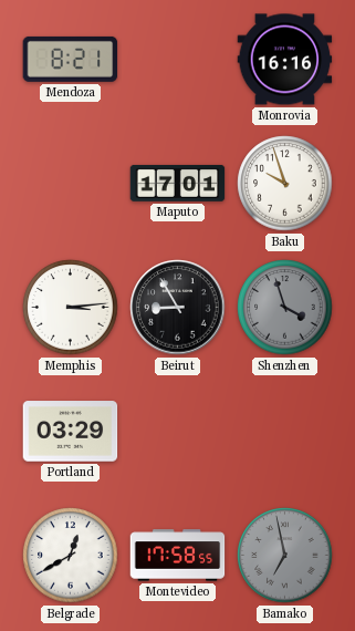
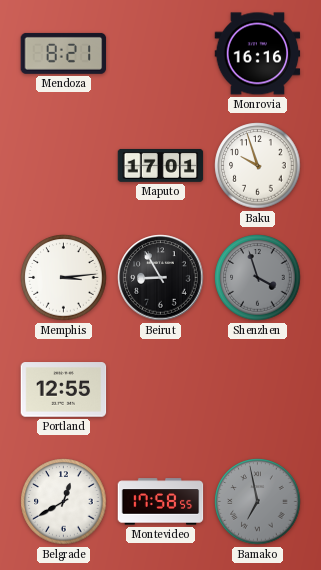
Portland: 03:29 -> 12:55 (64, 390)
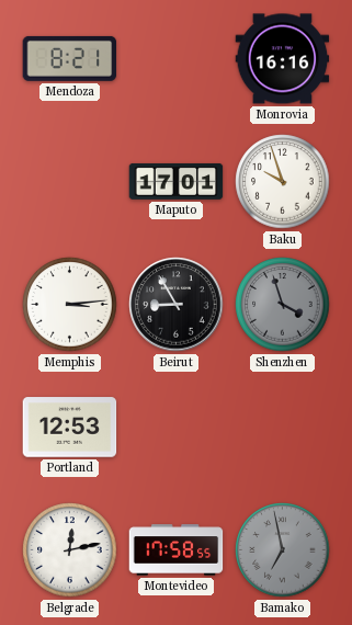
Portland: 12:55 -> 12:53 (70, 428)
Belgrade: 12:40 -> 12:13 (70, 550)
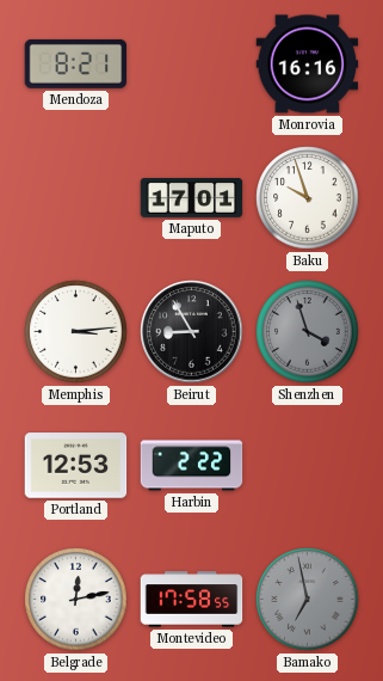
Harbin: none -> 2:22 (192, 466)
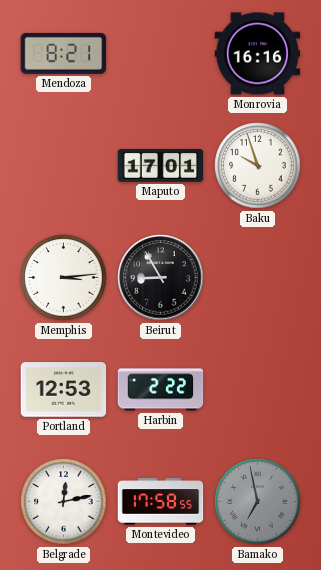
Shenzhen: 3:57 -> none (308, 332)
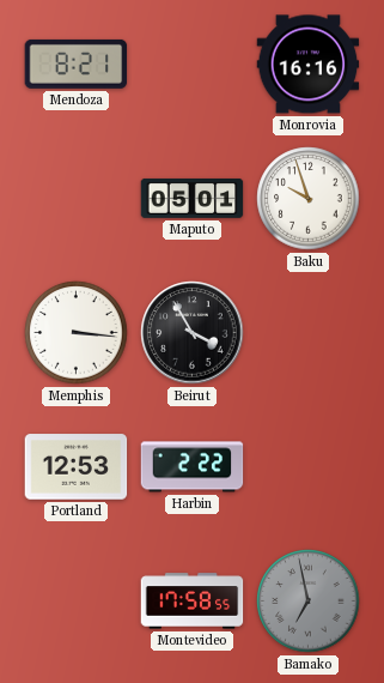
Maputo: 17:01 -> 05:01 (193, 198)
Memphis: 3:14 -> 3:16 (77, 333)
Beirut: 8:55 -> 3:55 (193, 333)
Belgrade: 12:13 -> none (64, 502)
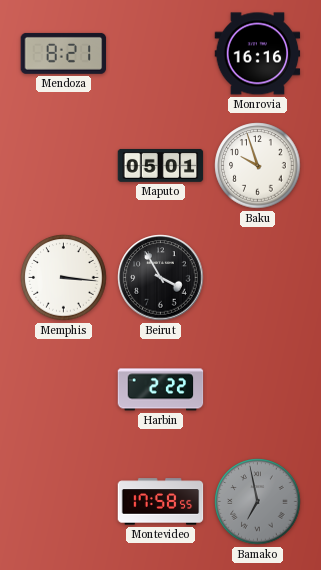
Portland: 12:53 -> none (77, 467)
